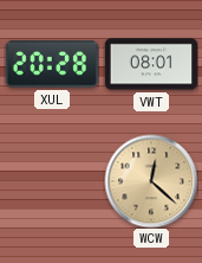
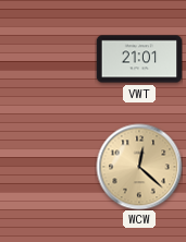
XUL: 20:28 -> none (52, 64)
VWT: 08:01 -> 21:01 (139, 59)
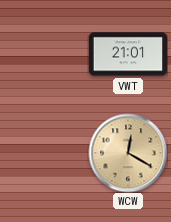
WCW: 12:22 -> 12:20 (128, 153)
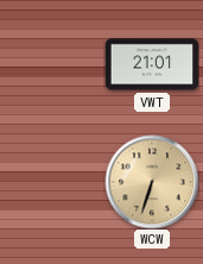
WCW: 12:20 -> 6:33 (152, 182)
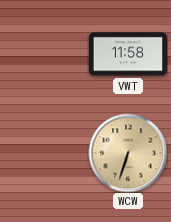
VWT: 21:01 -> 11:58 (128, 54)
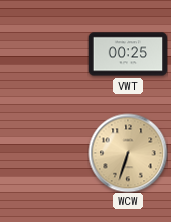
VWT: 11:58 -> 00:25 (128, 54)
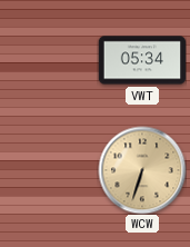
VWT: 00:25 -> 05:34 (142, 60)
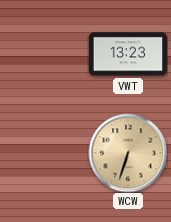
VWT: 05:34 -> 13:23 (128, 54)
